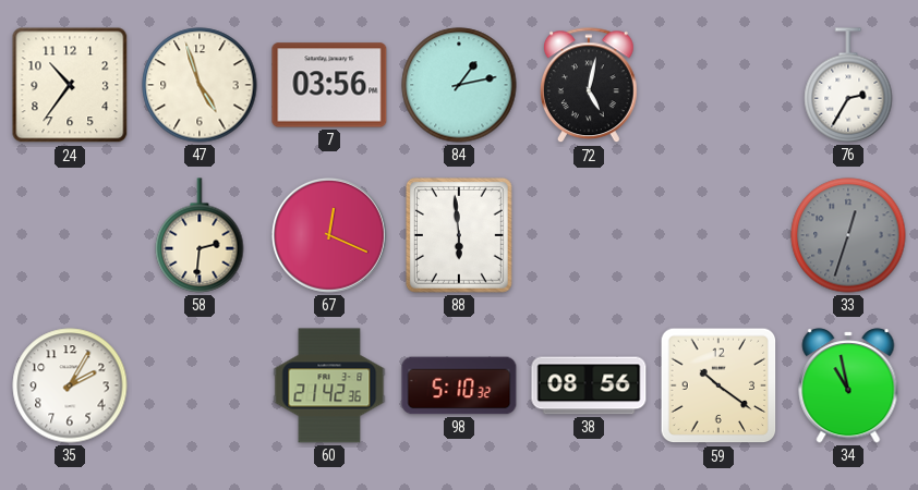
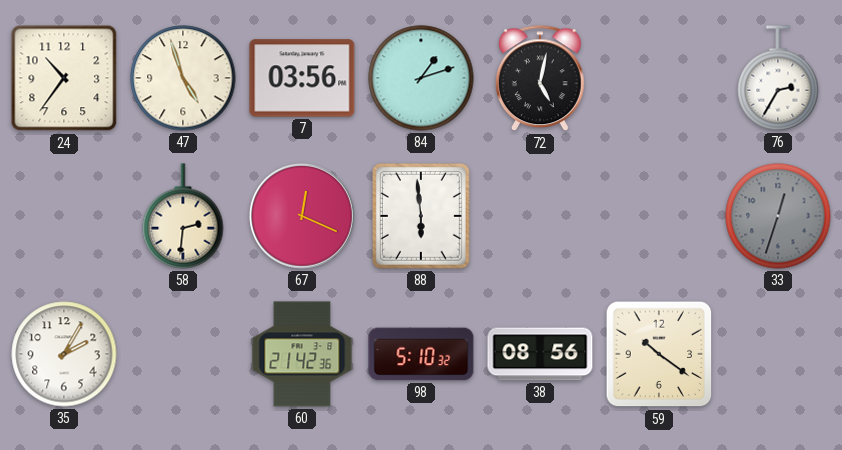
84: 1:13 -> 1:12 (421, 78)
34: 10:58 -> none (848, 385)
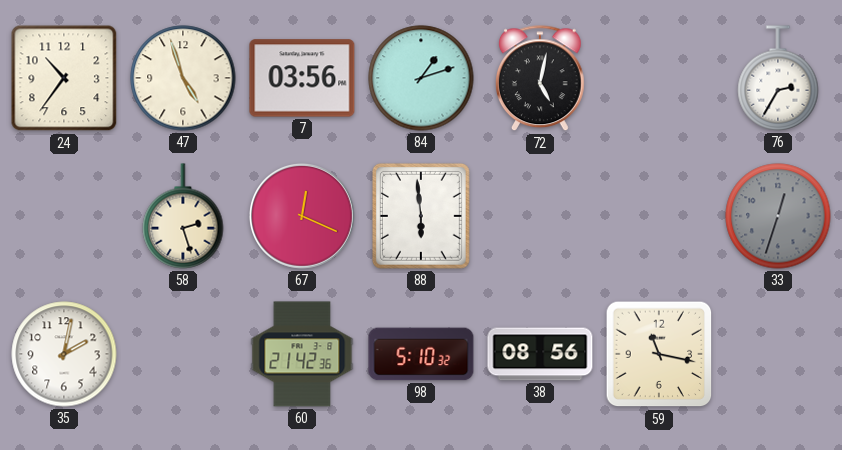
58: 2:31 -> 2:27 (183, 216)
35: 2:05 -> 2:02 (64, 354)
59: 10:21 -> 11:17 (659, 354)
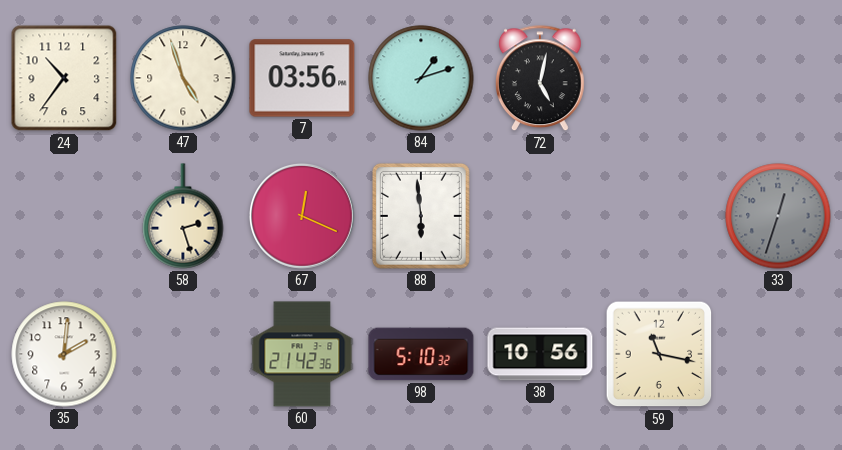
76: 2:35 -> none (778, 78)
35: 2:02 -> 2:01 (64, 354)
38: 08:56 -> 10:56 (540, 354)
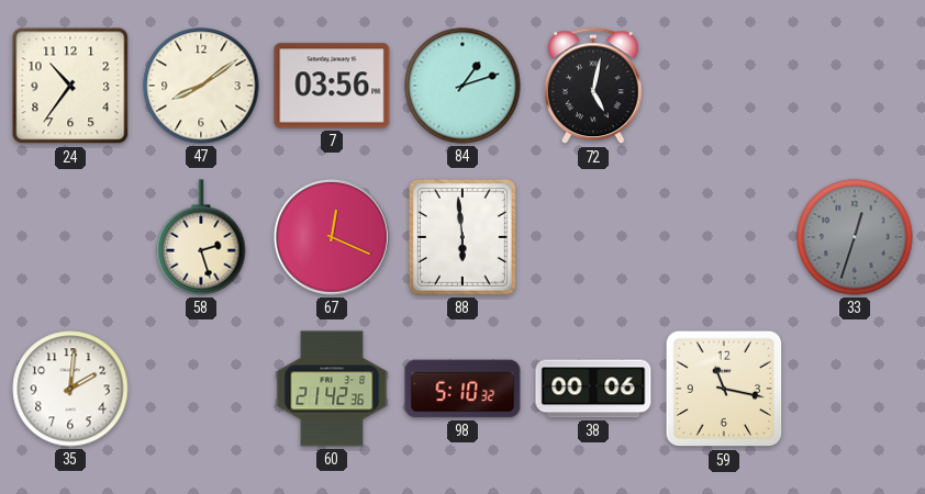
47: 4:57 -> 8:09 (201, 86)
38: 10:56 -> 00:06 (593, 389)
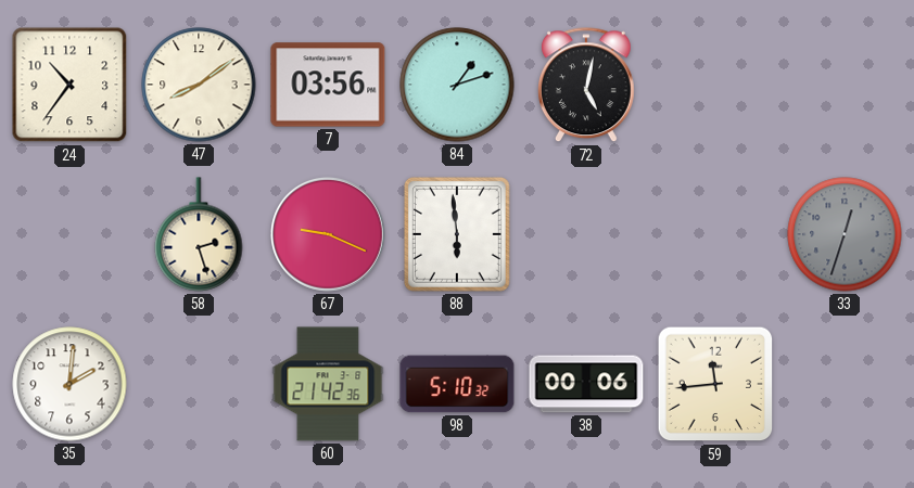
67: 12:19 -> 9:19 (328, 234)
59: 11:17 -> 11:44 (715, 384)
